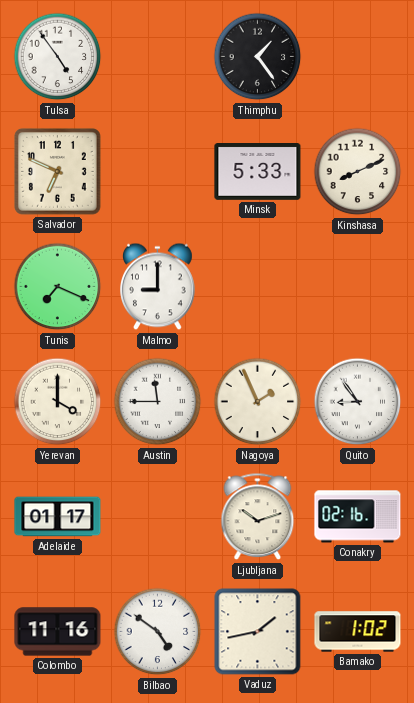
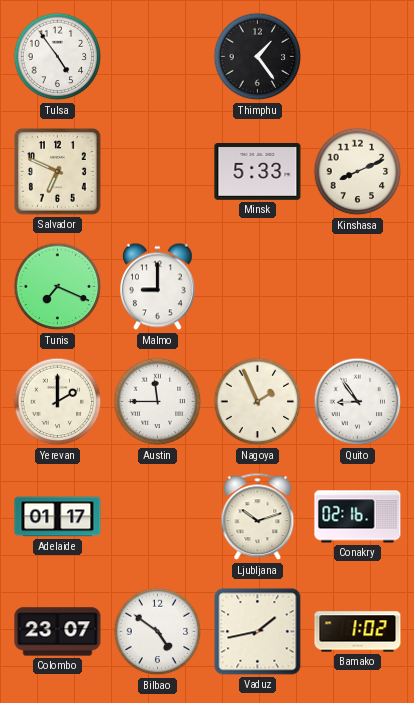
Yerevan: 4:00 -> 2:00 (58, 402)
Colombo: 11:16 -> 23:07 (58, 632)
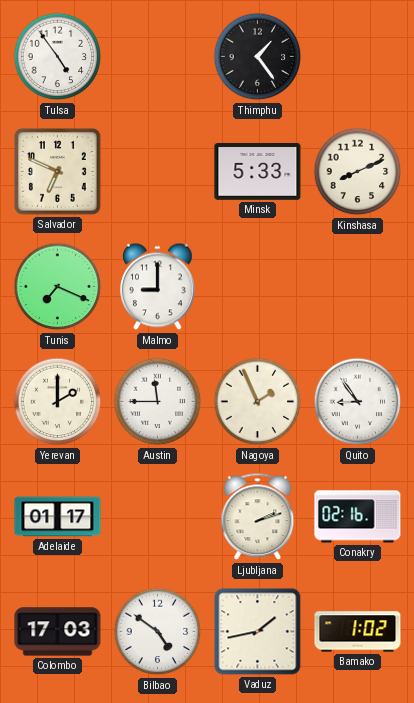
Ljubljana: 10:12 -> 2:12 (258, 517)
Colombo: 23:07 -> 17:03 (58, 632)
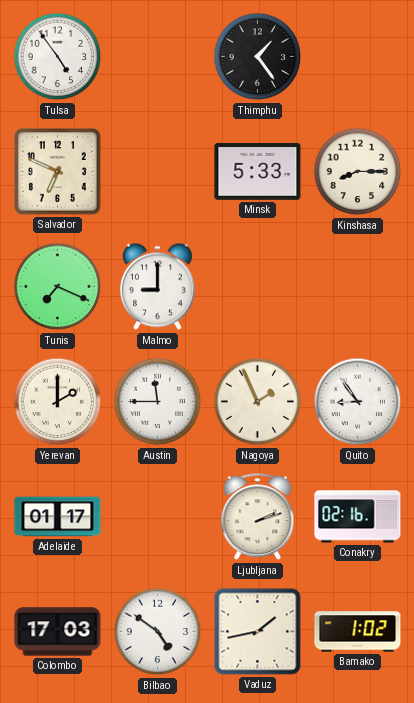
Kinshasa: 8:11 -> 8:15 (358, 172)
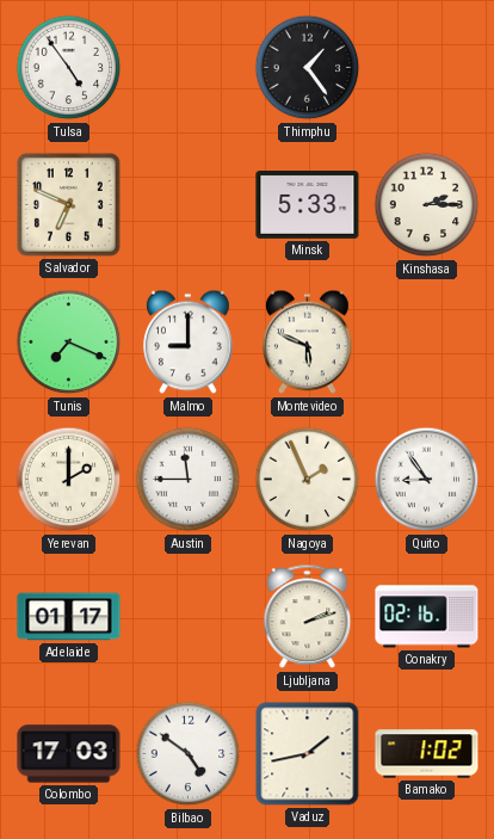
Kinshasa: 8:15 -> 2:15 (427, 205)
Montevideo: none -> 5:49 (308, 343)
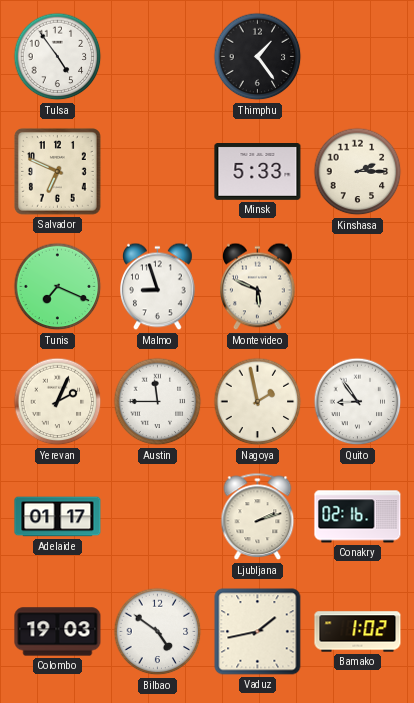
Malmo: 9:00 -> 8:57 (158, 287)
Yerevan: 2:00 -> 2:04 (58, 402)
Nagoya: 1:56 -> 1:58 (258, 402)
Colombo: 17:03 -> 19:03 (58, 632)
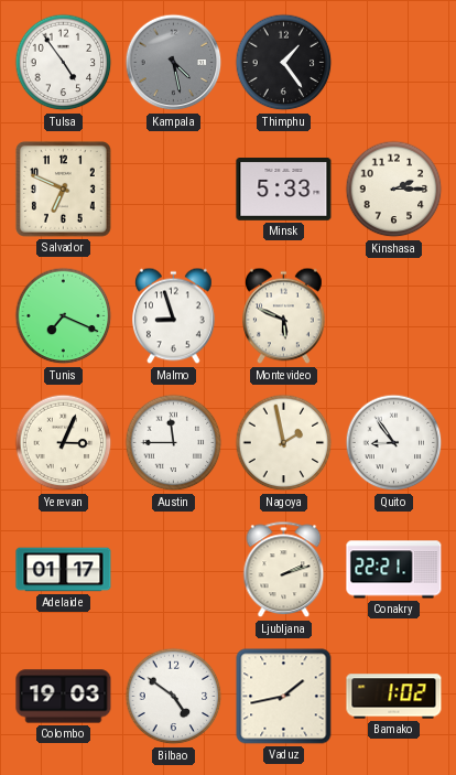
Kampala: none -> 4:28 (174, 63)
Yerevan: 2:04 -> 3:04 (64, 443)
Conakry: 02:16 -> 22:21 (394, 570)
